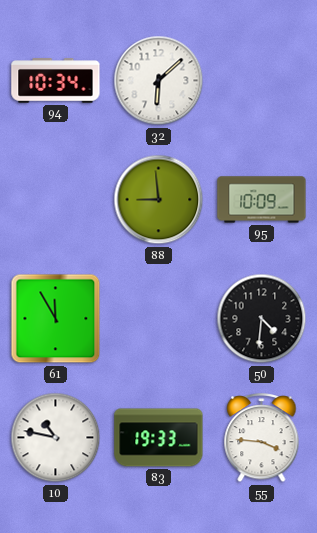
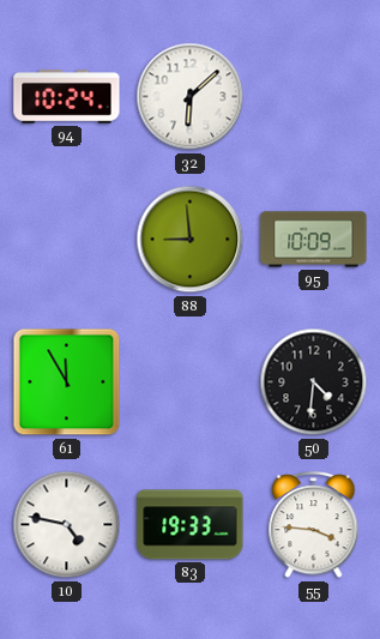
94: 10:34 -> 10:24 (67, 97)
10: 10:47 -> 4:47 (67, 525)
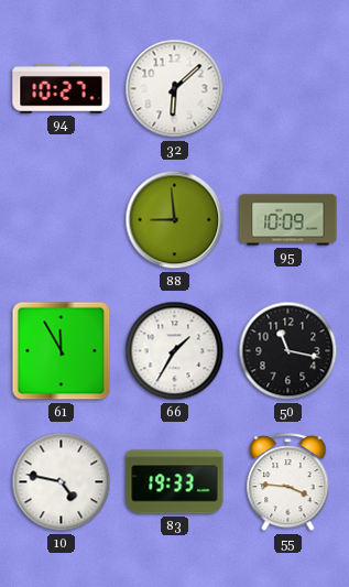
94: 10:24 -> 10:27 (62, 89)
66: none -> 1:35 (175, 351)
50: 4:31 -> 11:17 (288, 351)
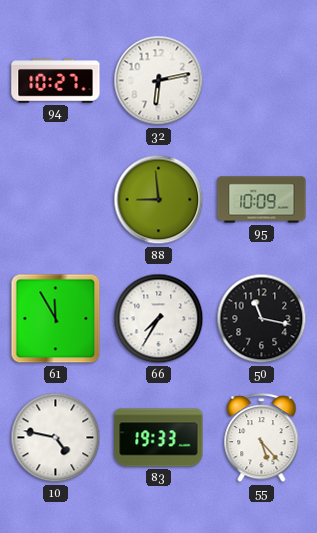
32: 6:08 -> 6:13 (159, 81)
66: 1:35 -> 7:35 (159, 319)
55: 3:46 -> 5:23 (262, 439)
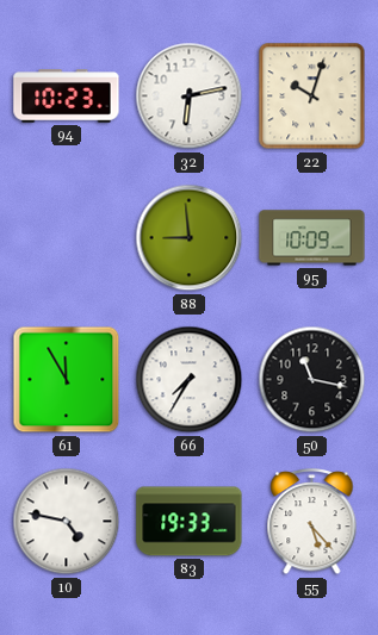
94: 10:27 -> 10:23 (67, 97)
22: none -> 10:03 (312, 97)
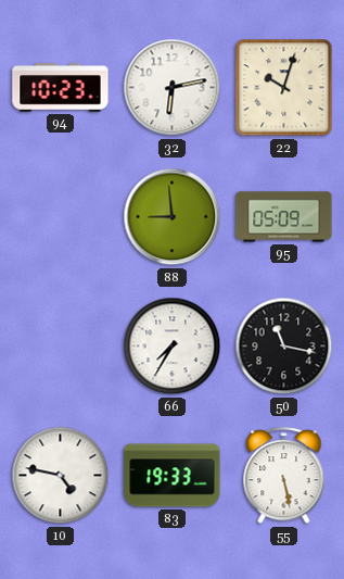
95: 10:09 -> 05:09 (284, 217)
61: 11:55 -> none (67, 380)
55: 5:23 -> 5:28 (284, 477)
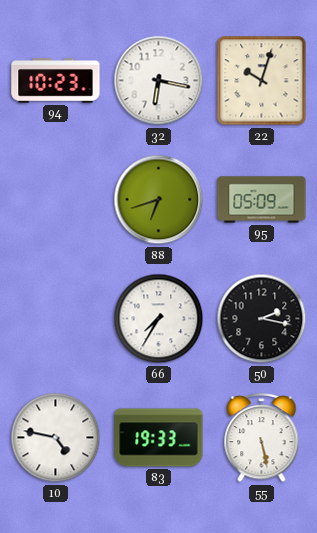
32: 6:13 -> 6:17 (159, 81)
88: 8:59 -> 6:42 (159, 200)
50: 11:17 -> 2:17 (262, 319)
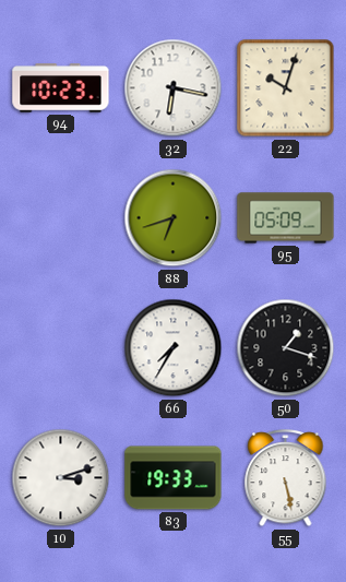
50: 2:17 -> 1:18 (286, 348)
10: 4:47 -> 3:12 (61, 478)
